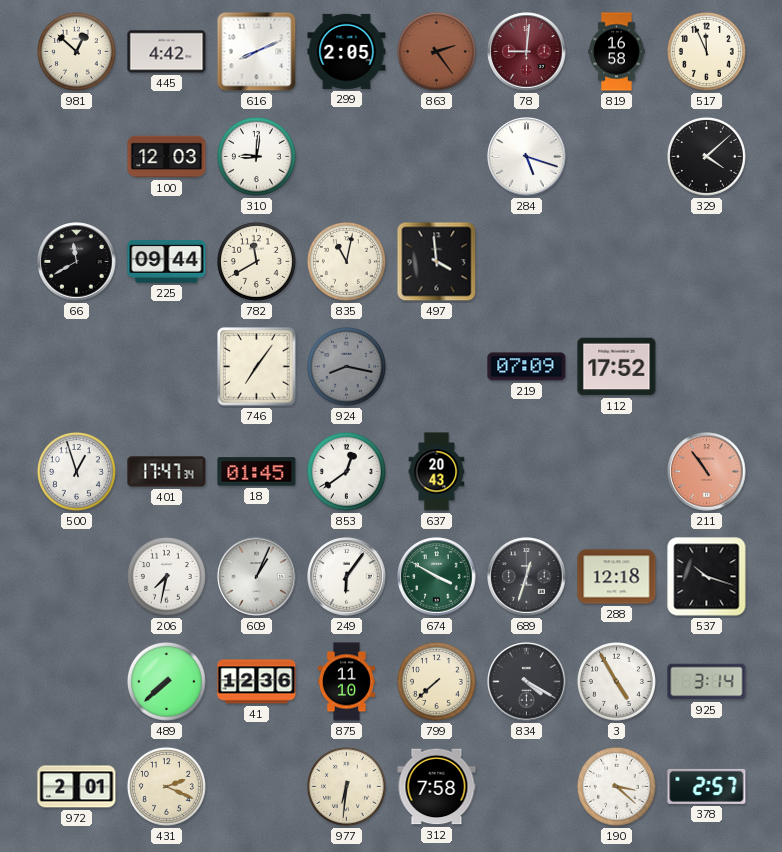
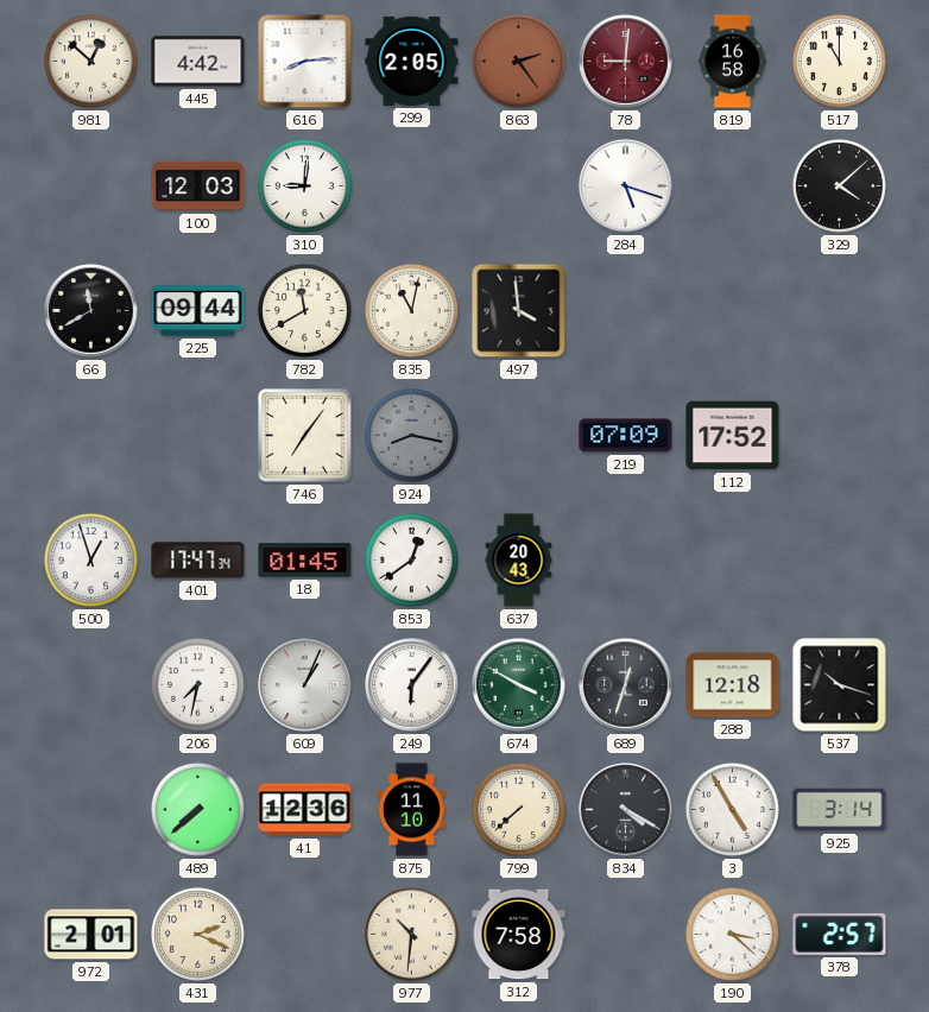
616: 8:11 -> 8:14 (305, 62)
517: 11:56 -> 11:00 (839, 61)
211: 10:54 -> none (707, 472)
977: 6:31 -> 10:31 (411, 934)
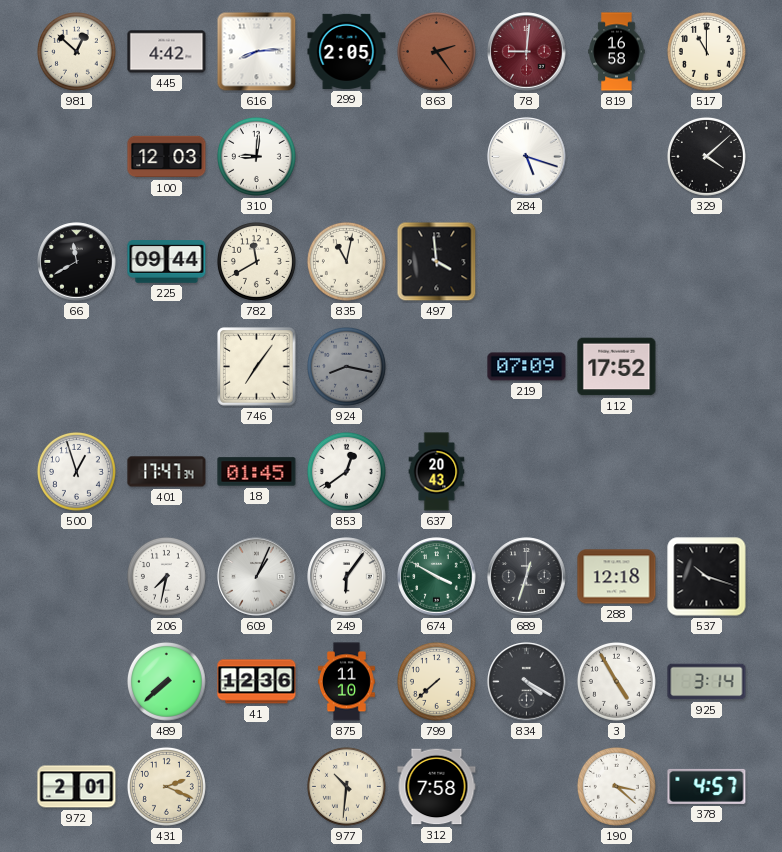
378: 2:57 -> 4:57 (707, 786)
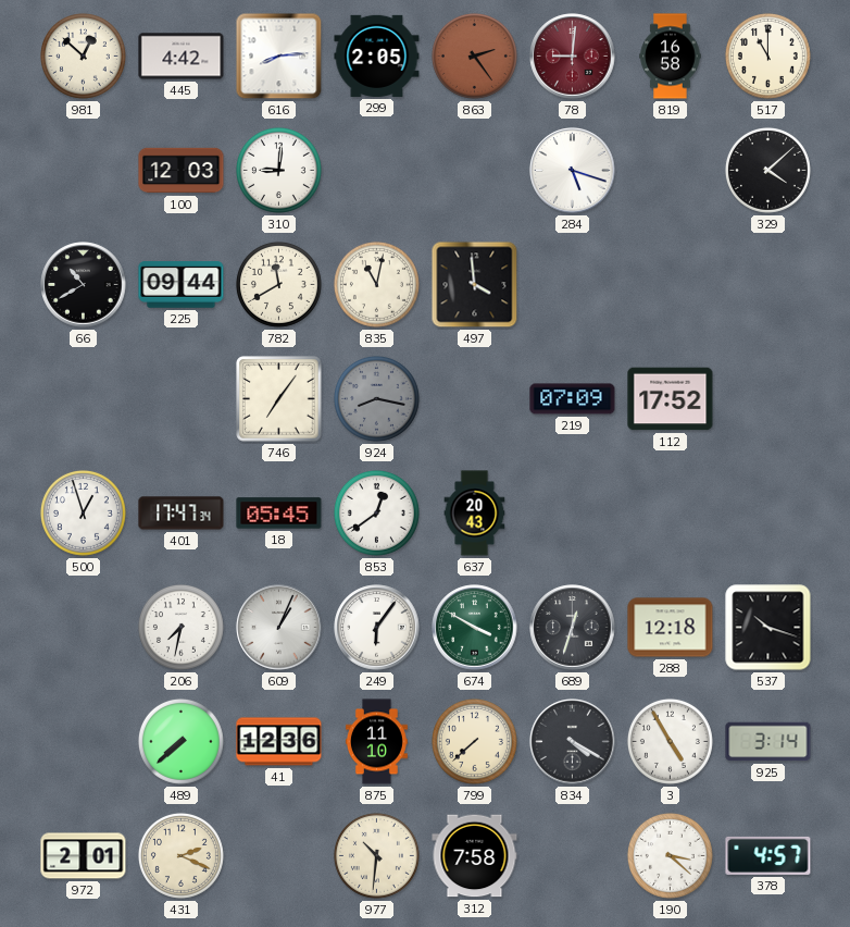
66: 11:40 -> 10:40 (84, 285)
18: 01:45 -> 05:45 (279, 514)
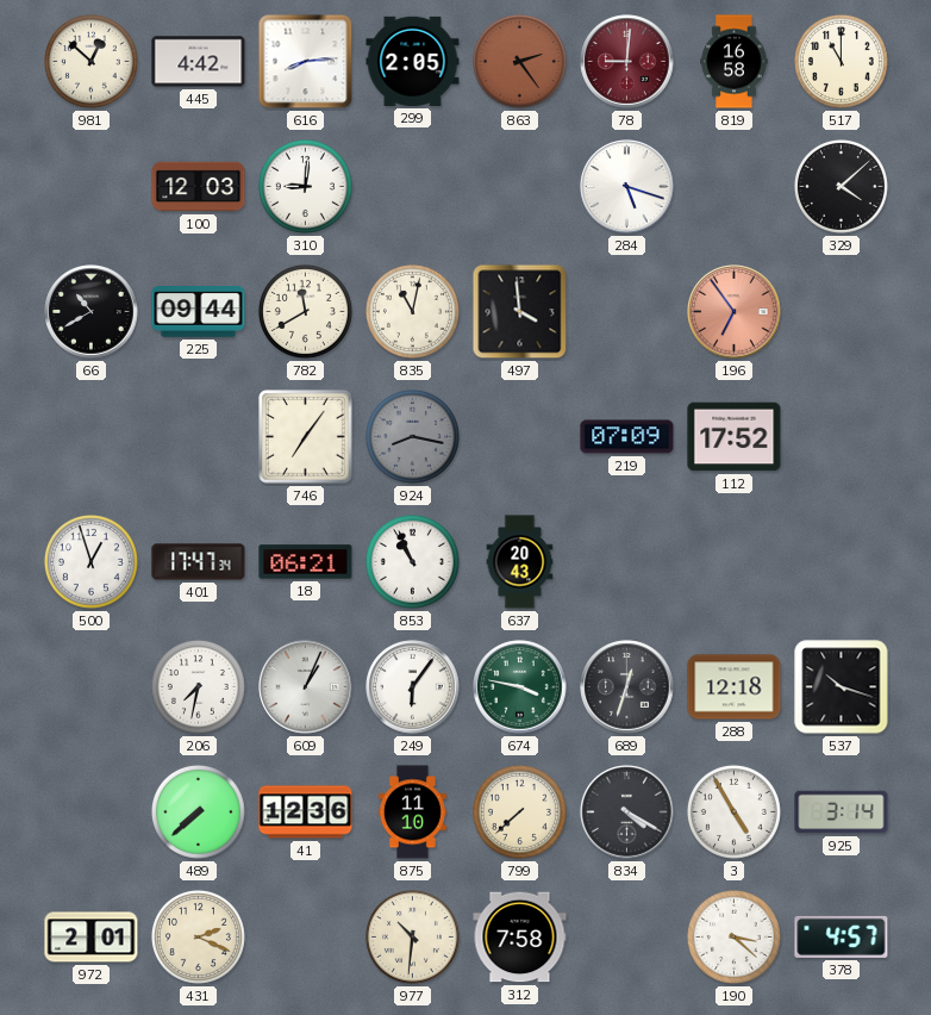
196: none -> 6:54 (735, 312)
18: 05:45 -> 06:21 (306, 562)
853: 12:39 -> 10:56 (412, 561)
674: 3:50 -> 3:47 (520, 687)
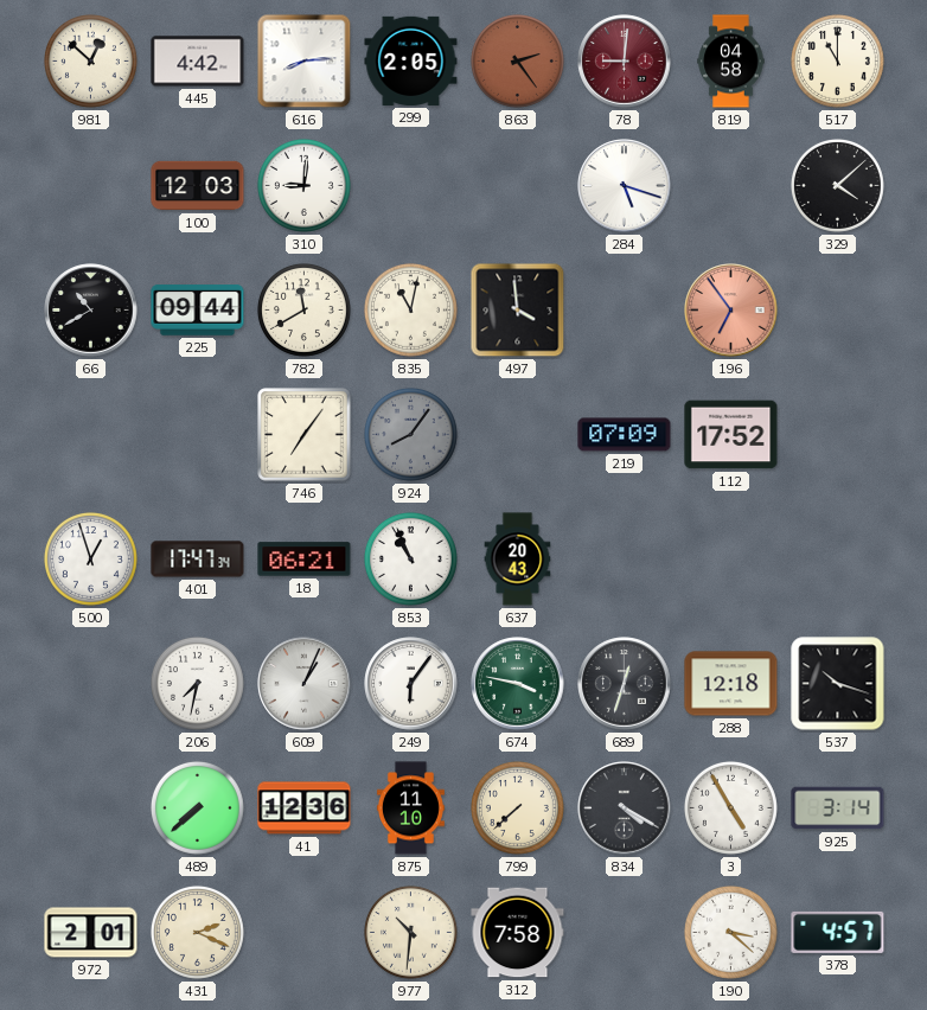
819: 16:58 -> 04:58 (731, 62)
924: 8:17 -> 8:06 (410, 434)
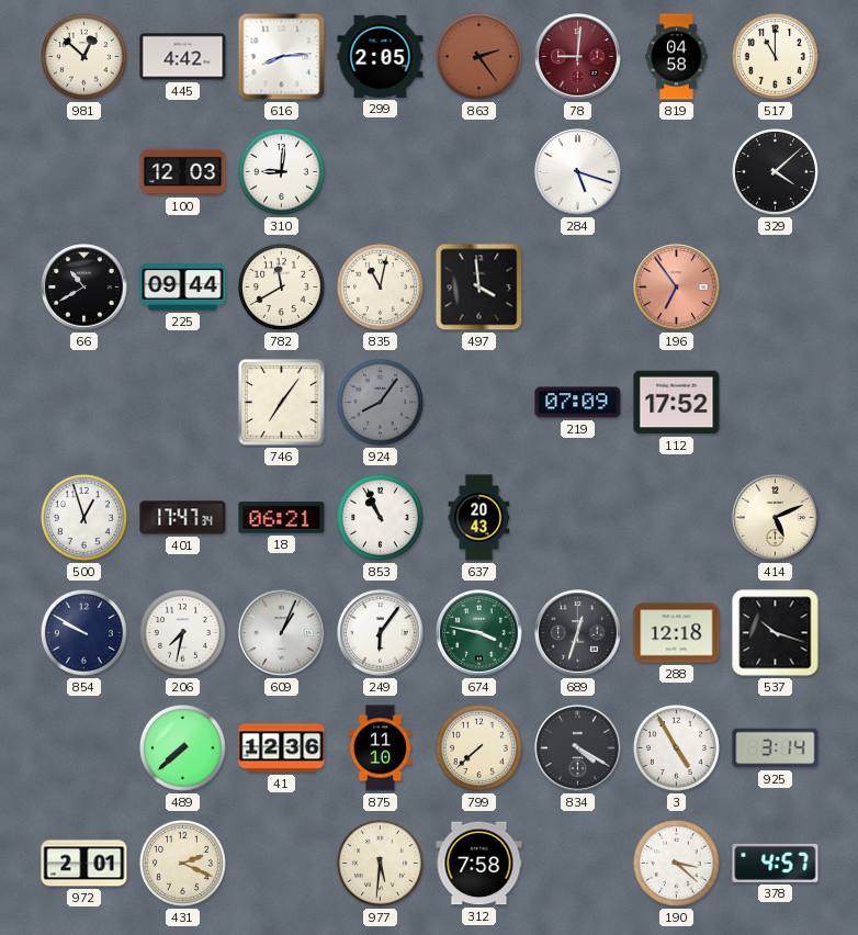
414: none -> 5:11 (776, 518)
854: none -> 9:50 (83, 632)
977: 10:31 -> 5:31 (380, 863)
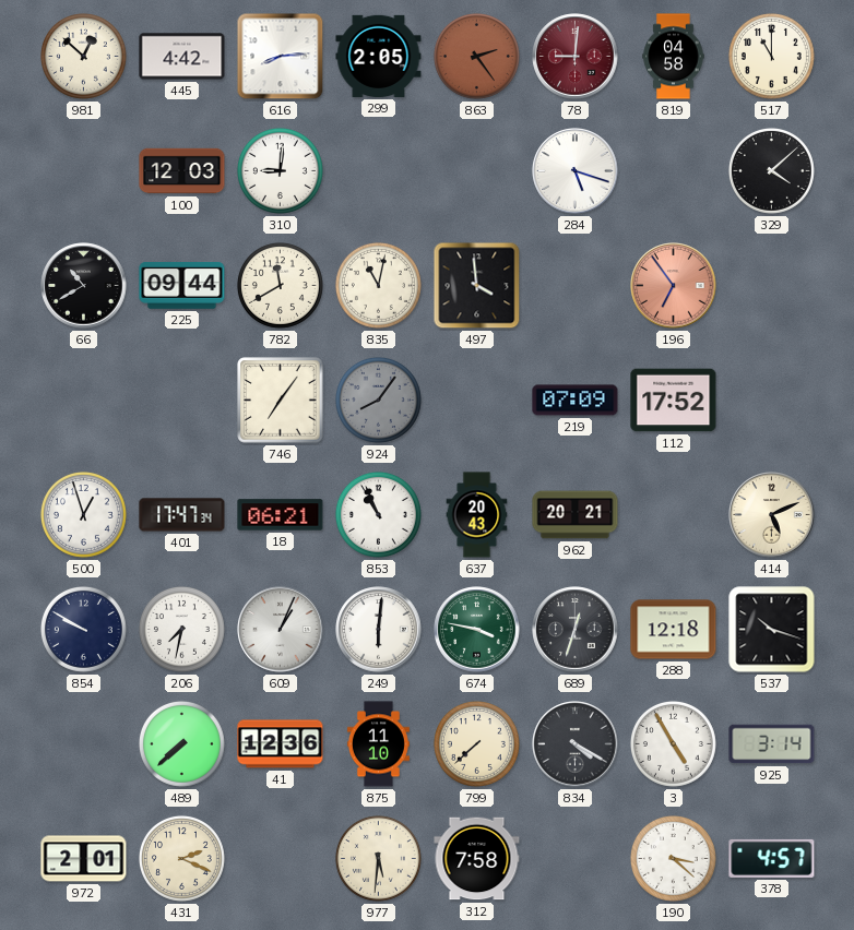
962: none -> 20:21 (576, 515)
249: 6:06 -> 6:01 (379, 630)
